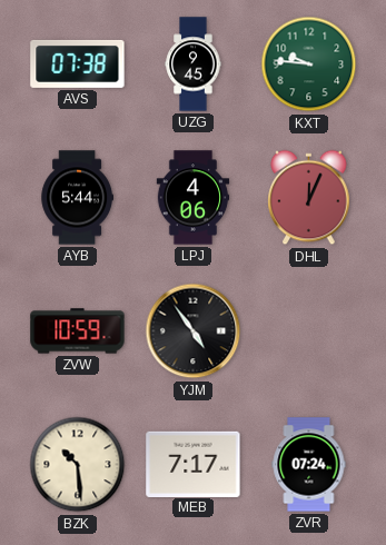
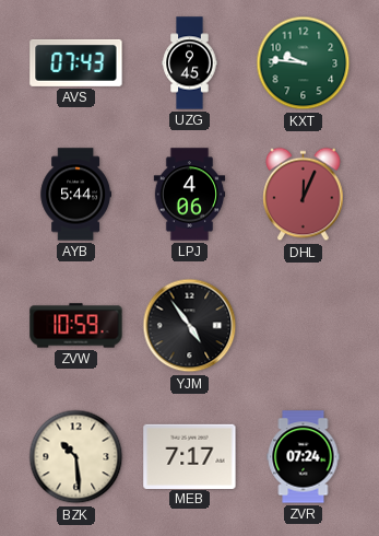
AVS: 07:38 -> 07:43 (76, 62)
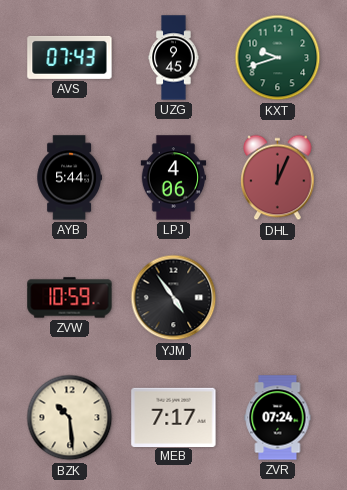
KXT: 9:46 -> 9:42 (278, 58)
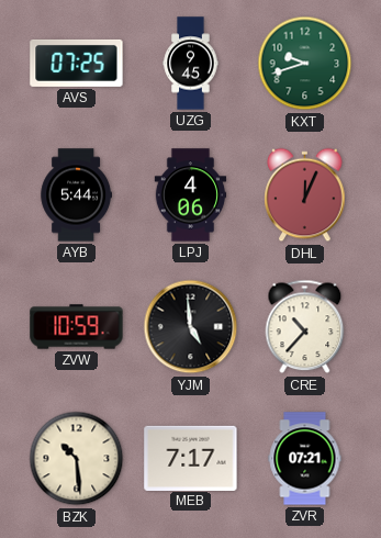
AVS: 07:43 -> 07:25 (77, 63)
YJM: 4:54 -> 4:59 (191, 327)
CRE: none -> 10:37 (305, 327)
ZVR: 07:24 -> 07:21 (305, 459)
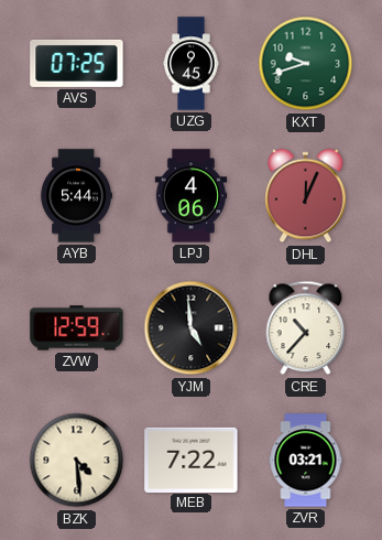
ZVW: 10:59 -> 12:59 (77, 328)
BZK: 10:29 -> 4:29 (77, 461)
MEB: 7:17 -> 7:22 (192, 460)
ZVR: 07:21 -> 03:21 (306, 461)
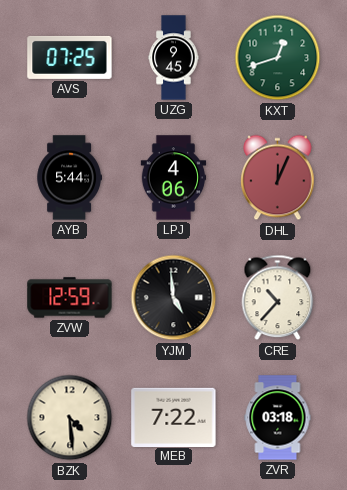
KXT: 9:42 -> 12:42 (278, 58)
ZVR: 03:21 -> 03:18 (278, 418)
